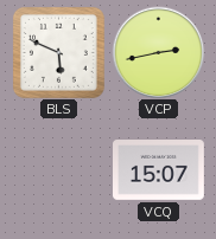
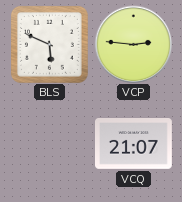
VCP: 2:43 -> 2:46 (133, 44)
VCQ: 15:07 -> 21:07 (134, 144)
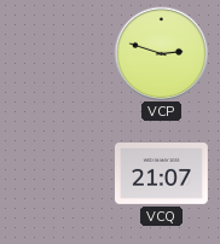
BLS: 5:49 -> none (49, 44)
VCP: 2:46 -> 2:48 (161, 53)
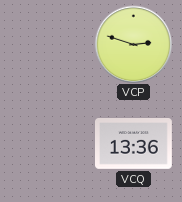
VCQ: 21:07 -> 13:36 (134, 144)
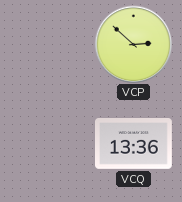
VCP: 2:48 -> 2:52 (133, 44)
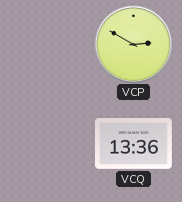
VCP: 2:52 -> 2:50 (133, 44)
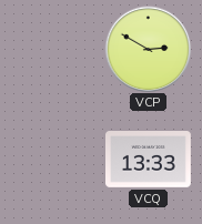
VCQ: 13:36 -> 13:33 (149, 160)
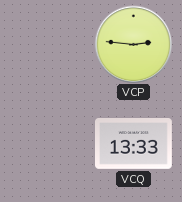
VCP: 2:50 -> 2:46 (133, 44)
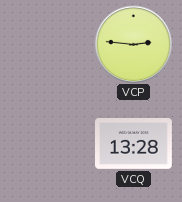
VCQ: 13:33 -> 13:28 (134, 144)
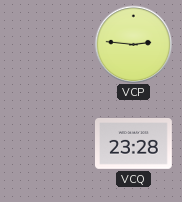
VCQ: 13:28 -> 23:28 (134, 144)
